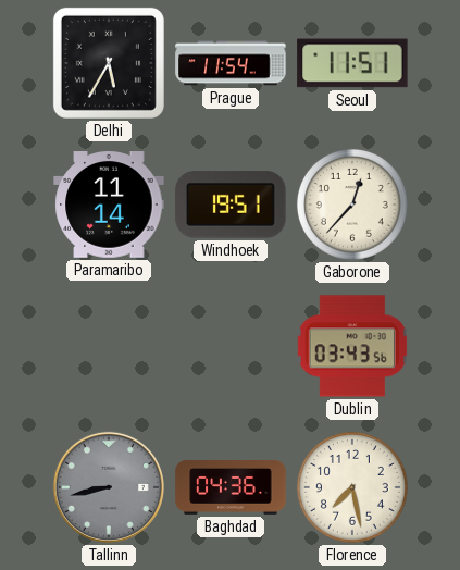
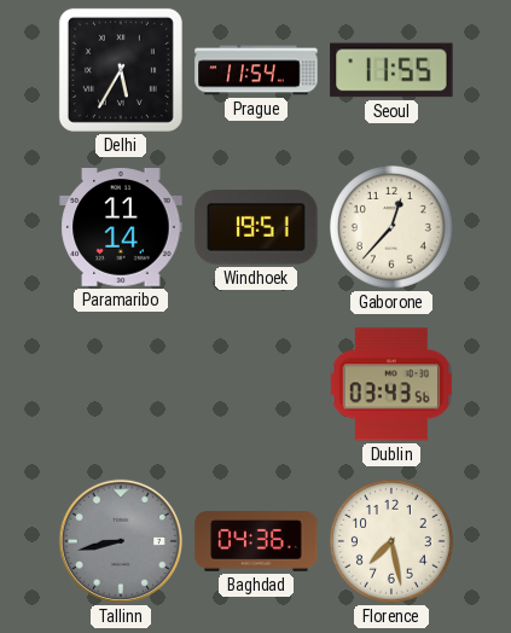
Seoul: 11:51 -> 11:55 (391, 70)
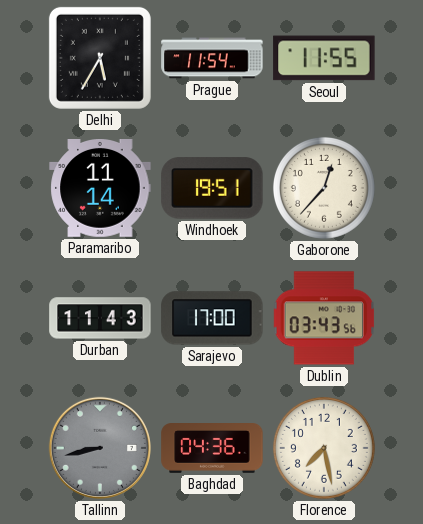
Durban: none -> 11:43 (100, 318)
Sarajevo: none -> 17:00 (212, 318)
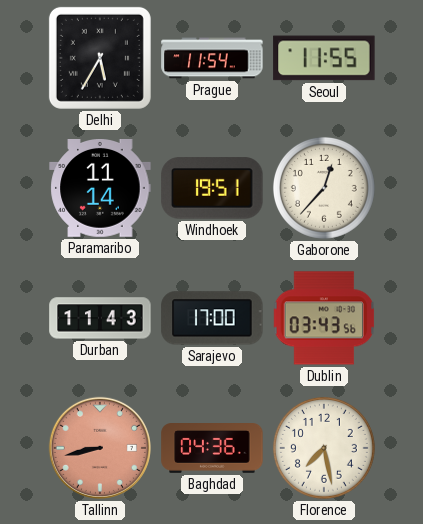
Tallinn dial: grey -> salmon (100, 448)
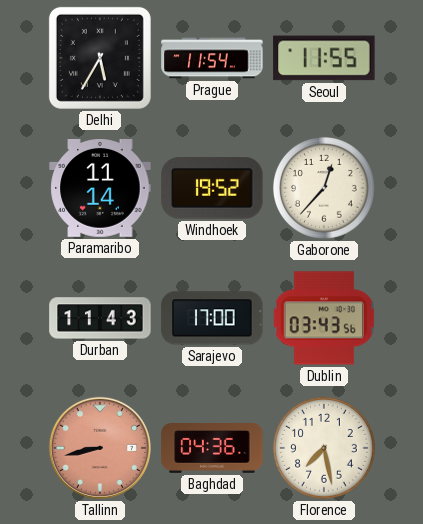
Windhoek: 19:51 -> 19:52 (212, 188)
